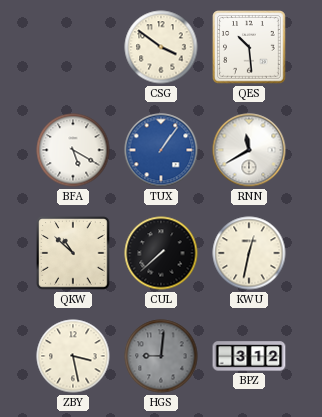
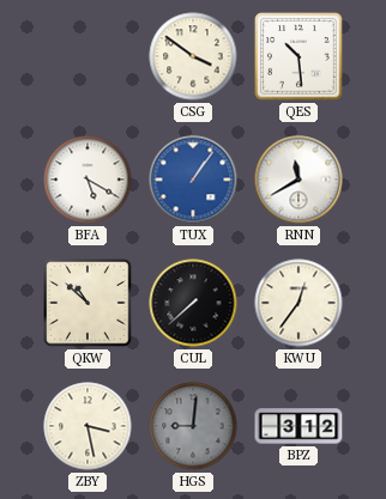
KWU: 12:32 -> 12:36 (298, 303)
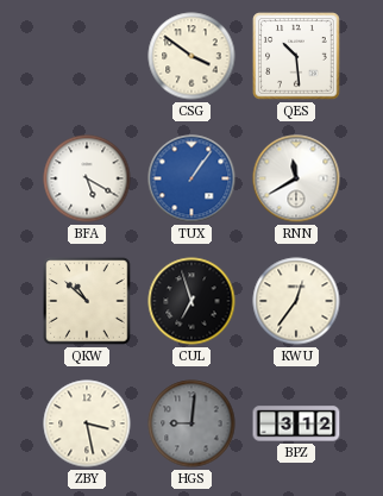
CUL: 7:38 -> 6:57 (191, 301)
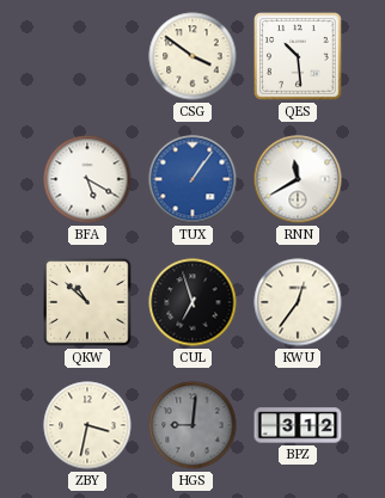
ZBY: 3:28 -> 3:32 (87, 425)
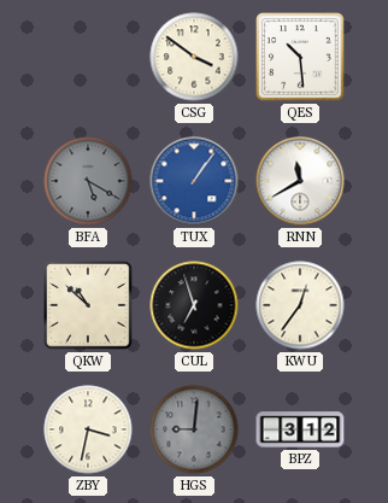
BFA dial: white -> grey (88, 181)
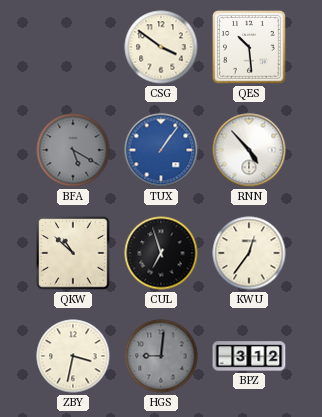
RNN: 11:40 -> 4:53 (249, 150)
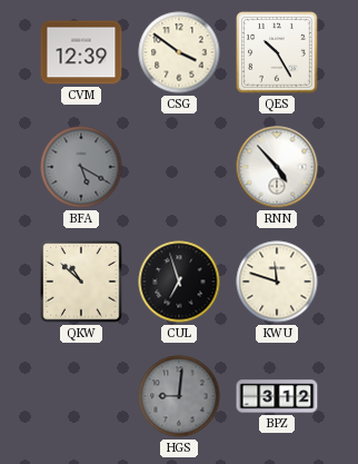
CVM: none -> 12:39 (81, 52)
QES: 10:29 -> 10:25 (277, 52)
TUX: 1:06 -> none (161, 150)
KWU: 12:36 -> 11:48 (277, 282)
ZBY: 3:32 -> none (73, 356)
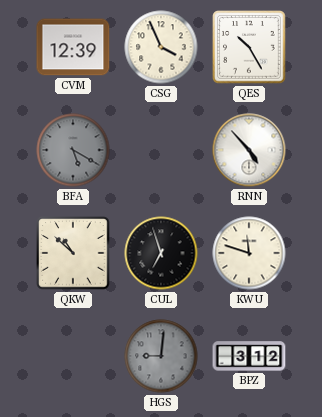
CSG: 3:51 -> 3:56 (161, 47)
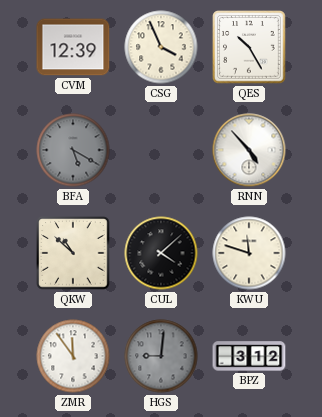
CUL: 6:57 -> 4:08 (161, 253)
ZMR: none -> 11:54 (73, 356)
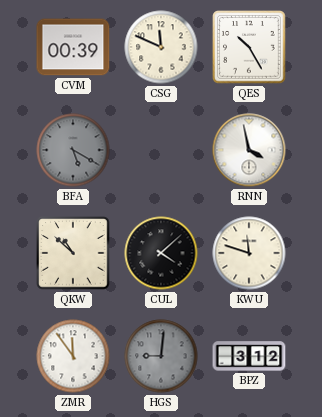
CVM: 12:39 -> 00:39 (73, 47)
CSG: 3:56 -> 11:49 (161, 47)
RNN: 4:53 -> 3:58 (249, 150)
